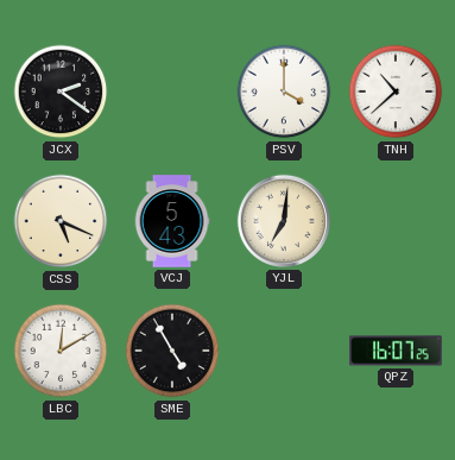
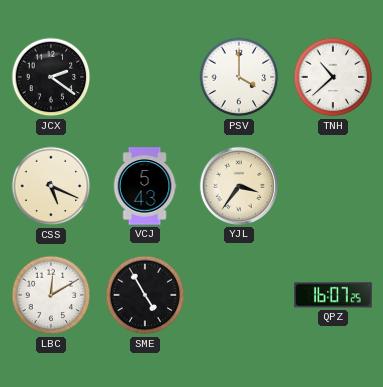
YJL: 7:01 -> 3:36 (239, 186)
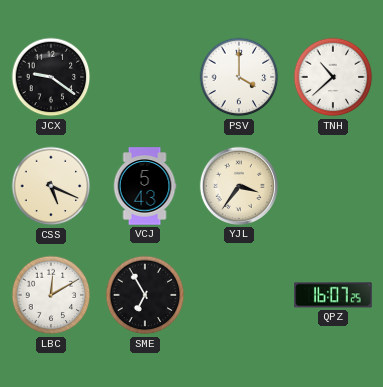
JCX: 2:21 -> 9:21 (51, 77)
SME: 4:55 -> 6:55 (145, 295)
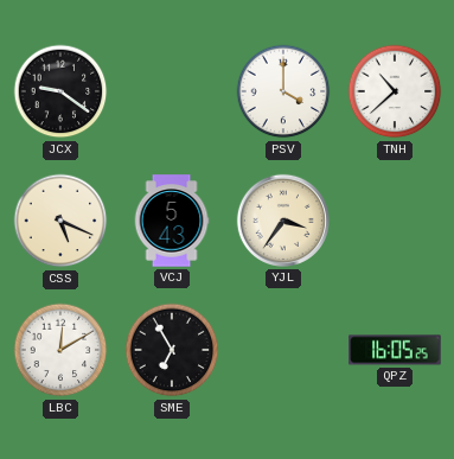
QPZ: 16:07 -> 16:05 (395, 350)
